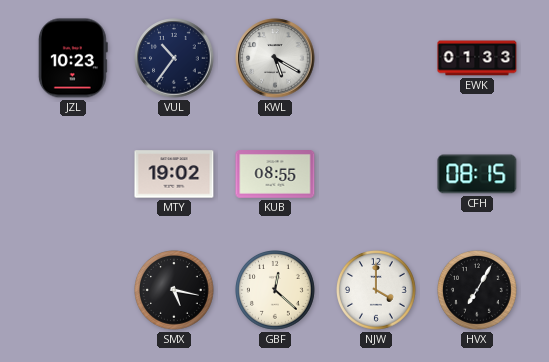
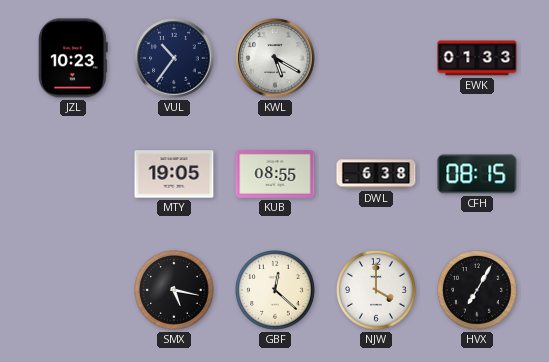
MTY: 19:02 -> 19:05 (174, 174)
DWL: none -> 6:38 (376, 174)
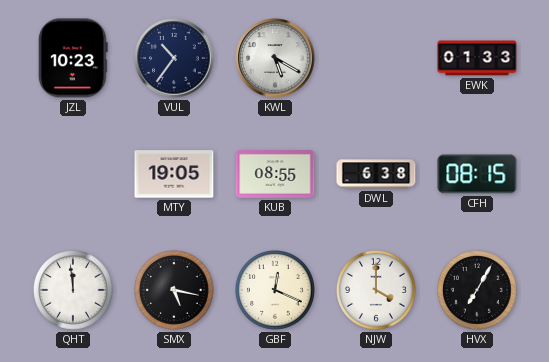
QHT: none -> 11:59 (74, 291)
GBF: 12:22 -> 12:19 (276, 291)
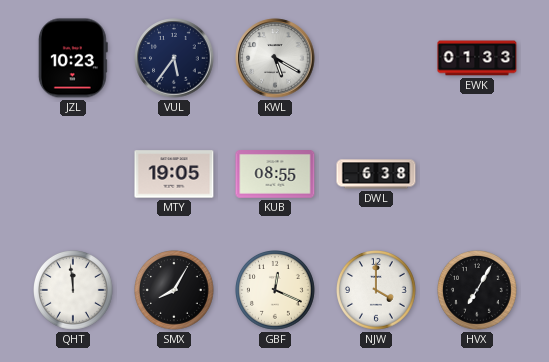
VUL: 10:36 -> 5:36 (174, 58)
CFH: 08:15 -> none (477, 174)
SMX: 5:17 -> 8:05 (175, 291)
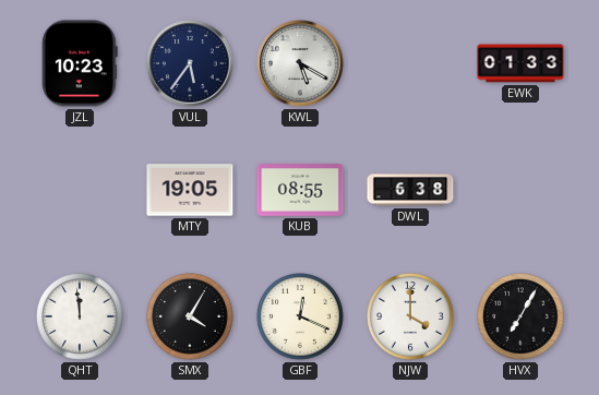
SMX: 8:05 -> 4:05 (191, 318)
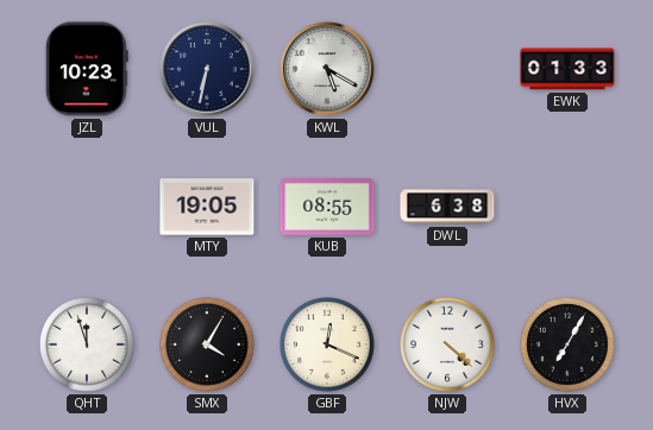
VUL: 5:36 -> 6:32 (207, 69)
QHT: 11:59 -> 11:57 (88, 346)
NJW: 4:00 -> 4:22 (448, 346)
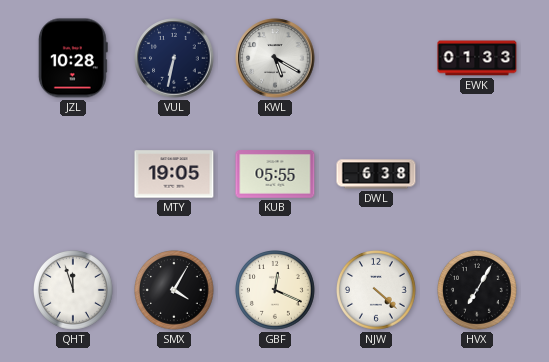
JZL: 10:23 -> 10:28 (73, 58)
KUB: 08:55 -> 05:55 (275, 174)
